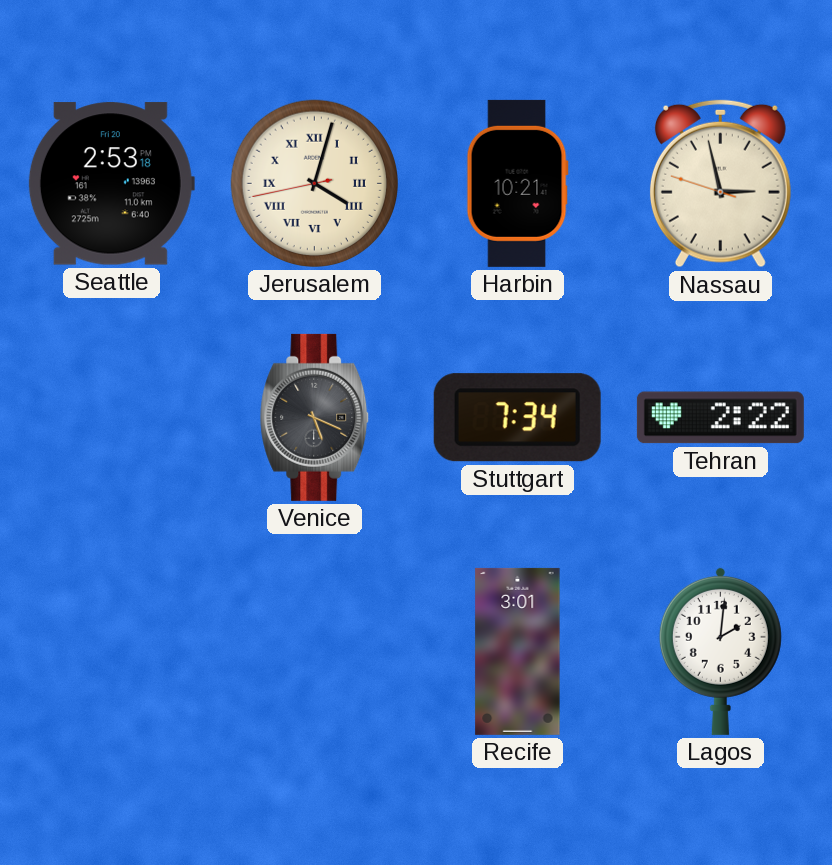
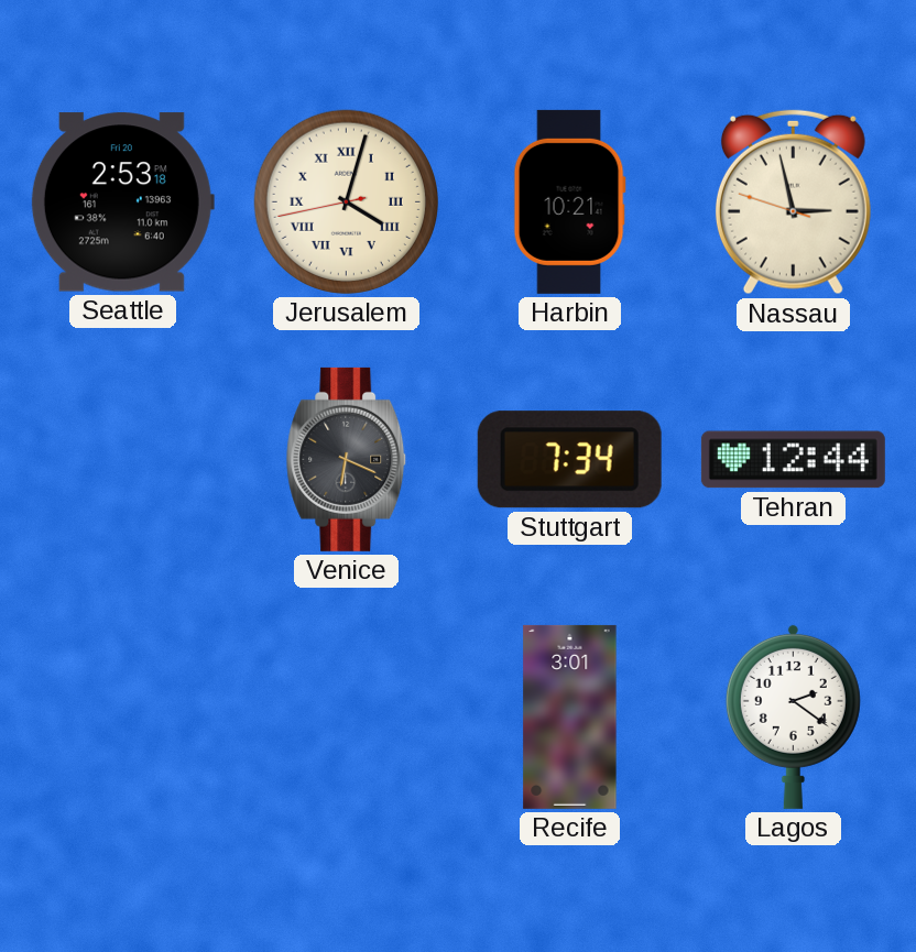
Venice: 5:19 -> 6:19 (347, 459)
Tehran: 2:22 -> 12:44 (793, 460)
Lagos: 2:01 -> 2:21 (793, 716)
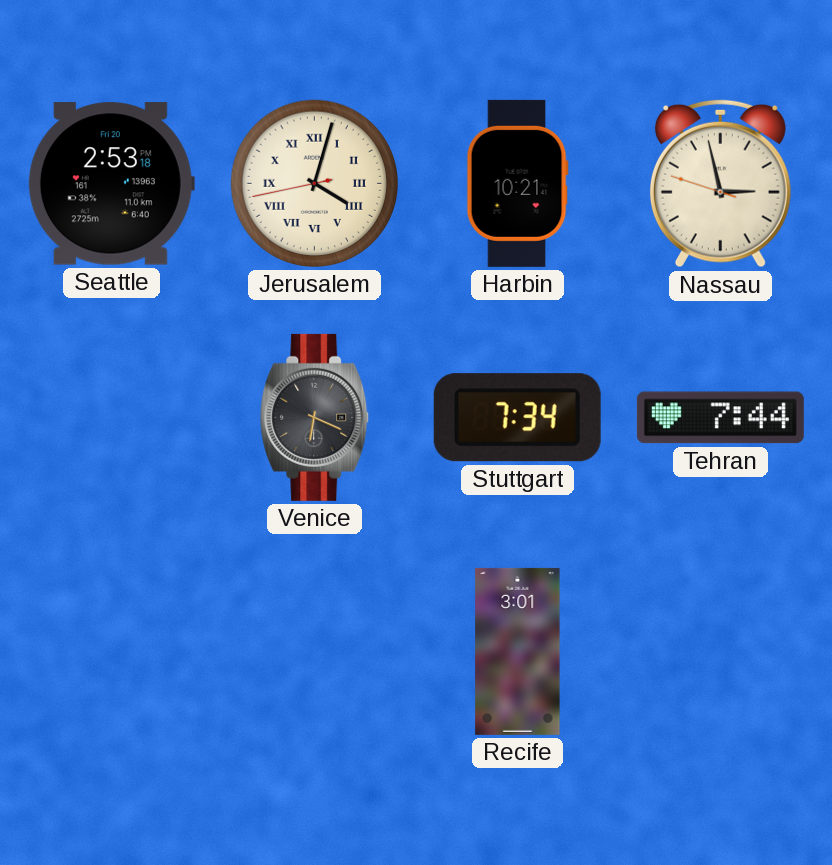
Tehran: 12:44 -> 7:44 (720, 418)
Lagos: 2:21 -> none (793, 716)
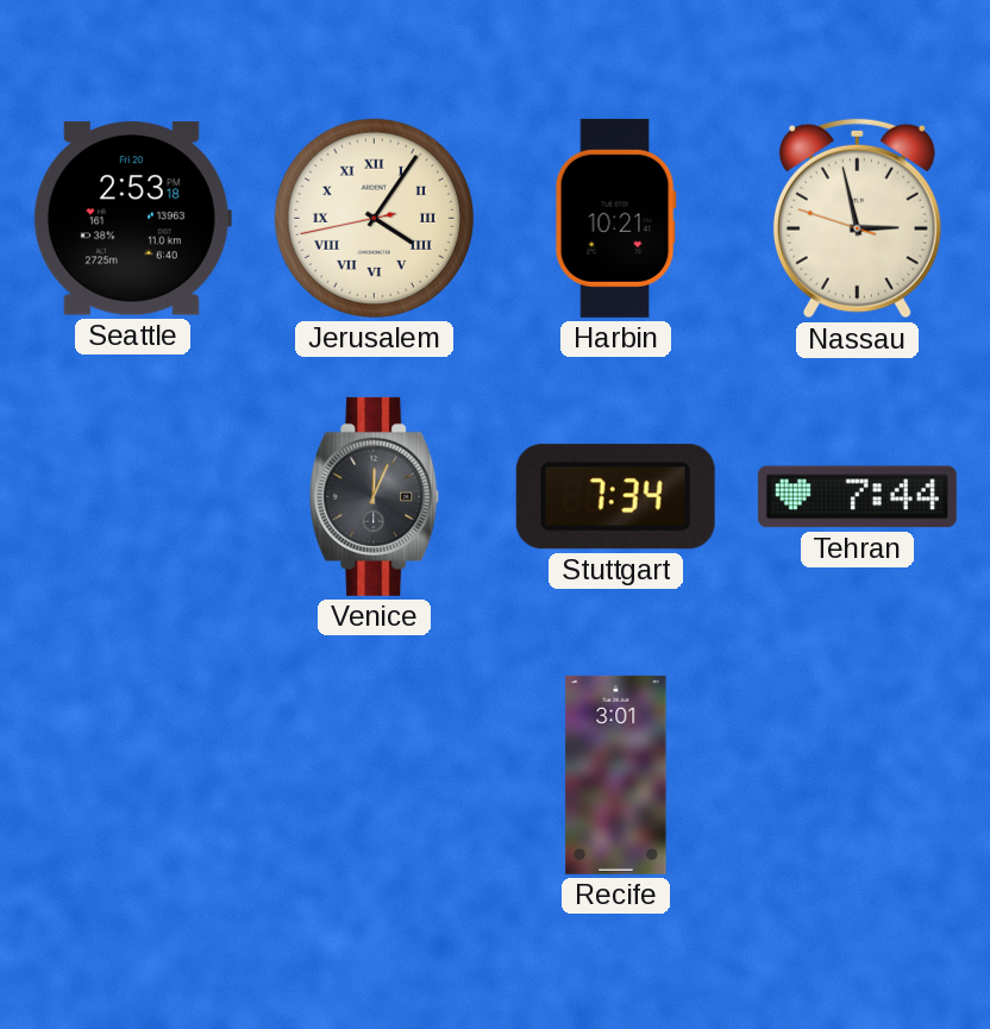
Jerusalem: 4:02 -> 4:05 (374, 218)
Venice: 6:19 -> 12:04 (375, 496)
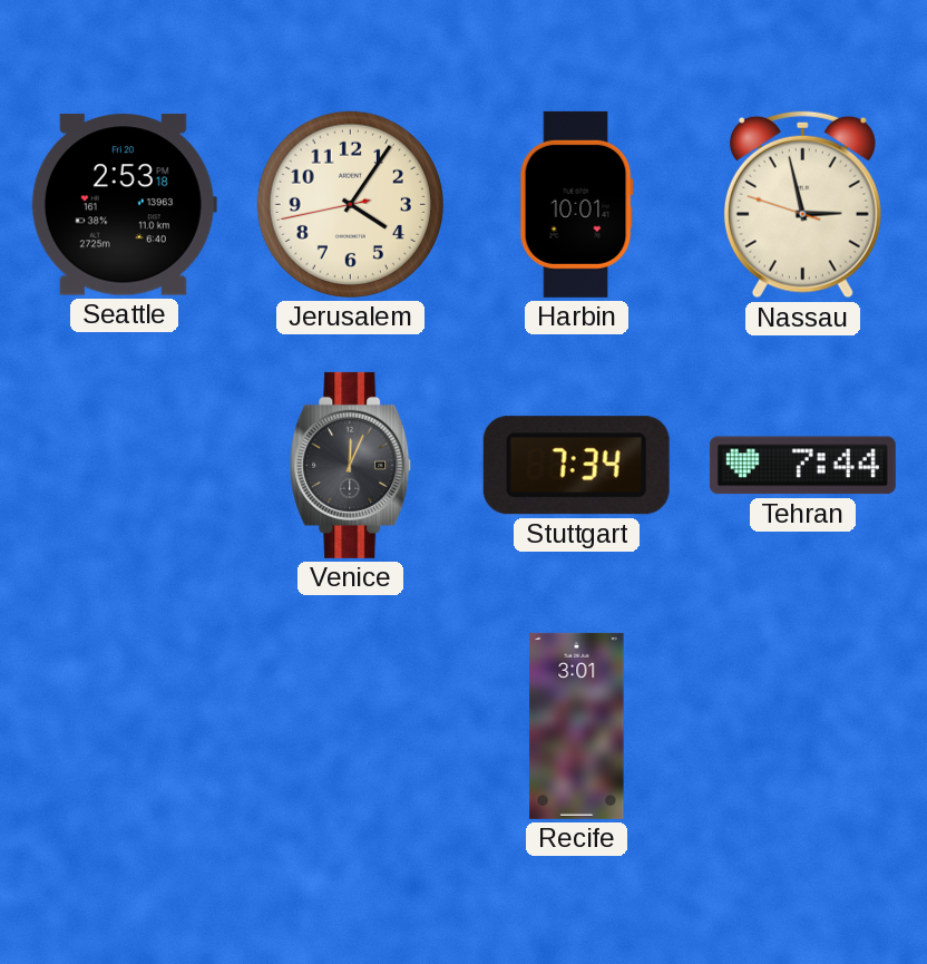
Jerusalem numerals: Roman -> Arabic (350, 204)
Harbin: 10:21 -> 10:01 (576, 204)
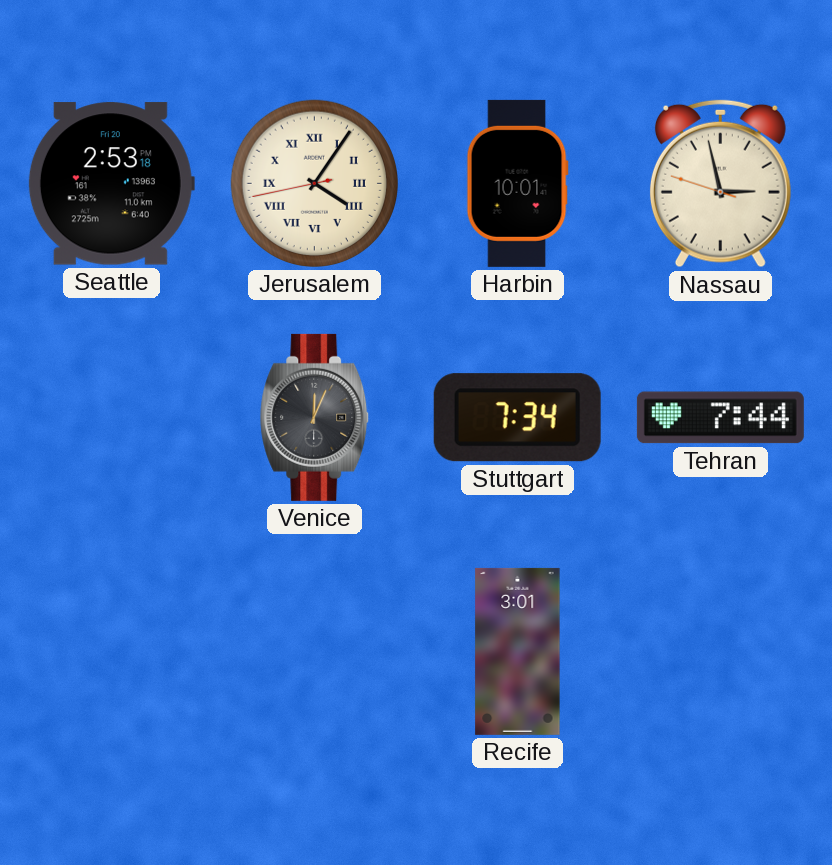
Jerusalem numerals: Arabic -> Roman (314, 183)
